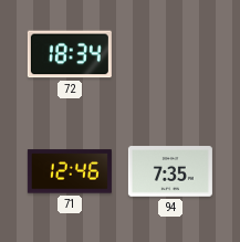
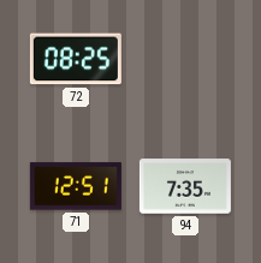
72: 18:34 -> 08:25 (76, 59)
71: 12:46 -> 12:51 (76, 186)
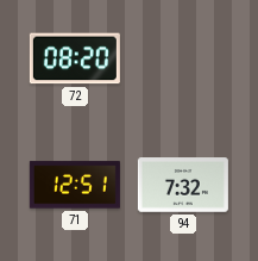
72: 08:25 -> 08:20 (75, 58)
94: 7:35 -> 7:32 (183, 185)
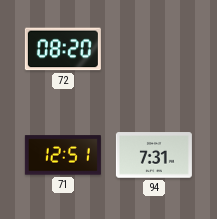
94: 7:32 -> 7:31 (154, 155)
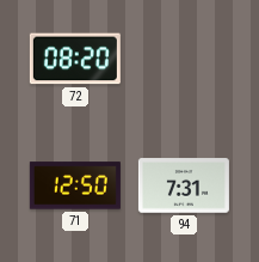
71: 12:51 -> 12:50 (75, 185)
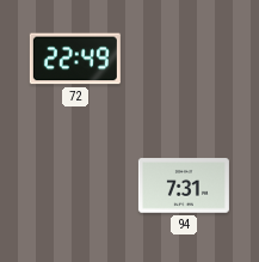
72: 08:20 -> 22:49 (75, 59)
71: 12:50 -> none (75, 185)
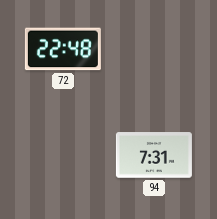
72: 22:49 -> 22:48 (63, 49)
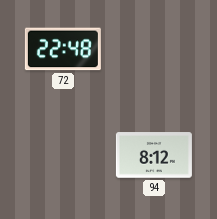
94: 7:31 -> 8:12 (154, 155)
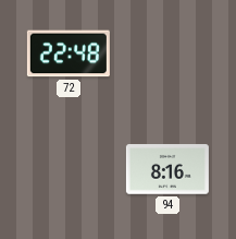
94: 8:12 -> 8:16 (167, 169)
